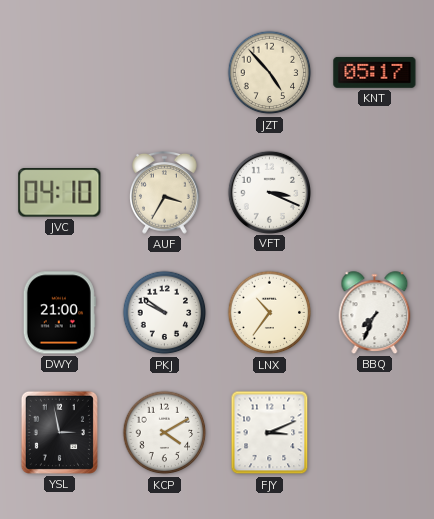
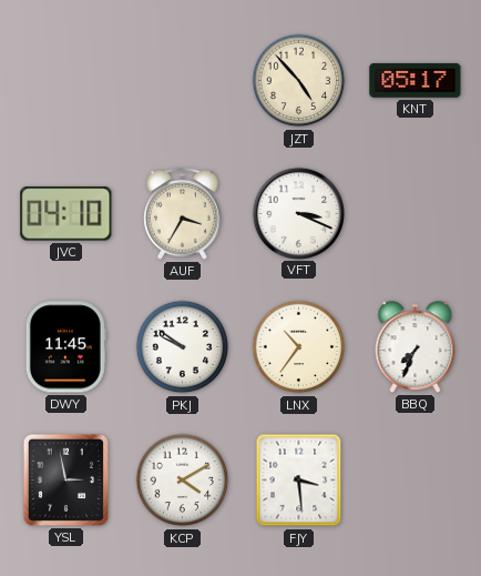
DWY: 21:00 -> 11:45 (65, 347)
FJY: 3:11 -> 3:29 (299, 481)
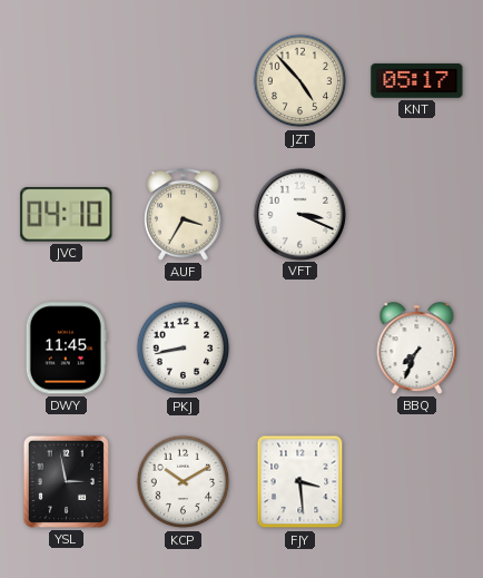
PKJ: 9:51 -> 8:43 (184, 349)
LNX: 10:36 -> none (299, 347)
KCP: 4:10 -> 10:10 (184, 482)
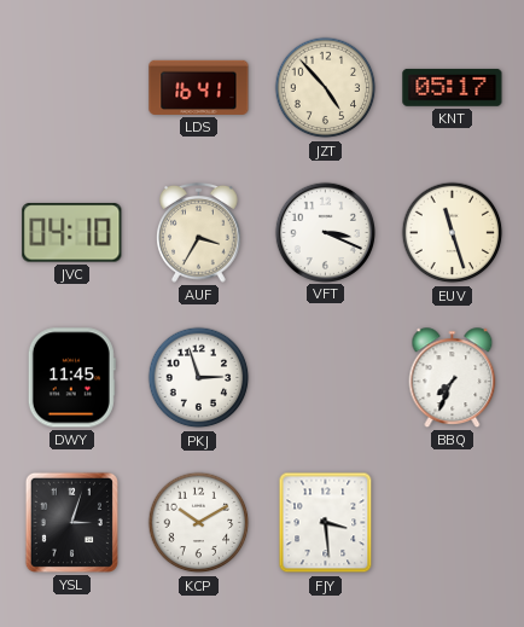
LDS: none -> 16:41 (199, 87)
EUV: none -> 11:27 (453, 233)
PKJ: 8:43 -> 2:57 (199, 378)
YSL: 2:58 -> 3:03 (71, 522)
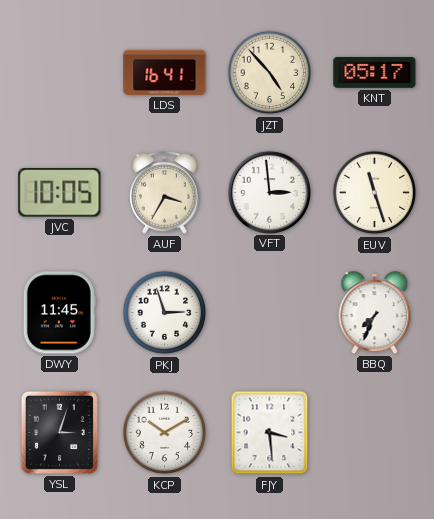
JVC: 04:10 -> 10:05 (60, 193)
VFT: 3:19 -> 2:59 (269, 192)
